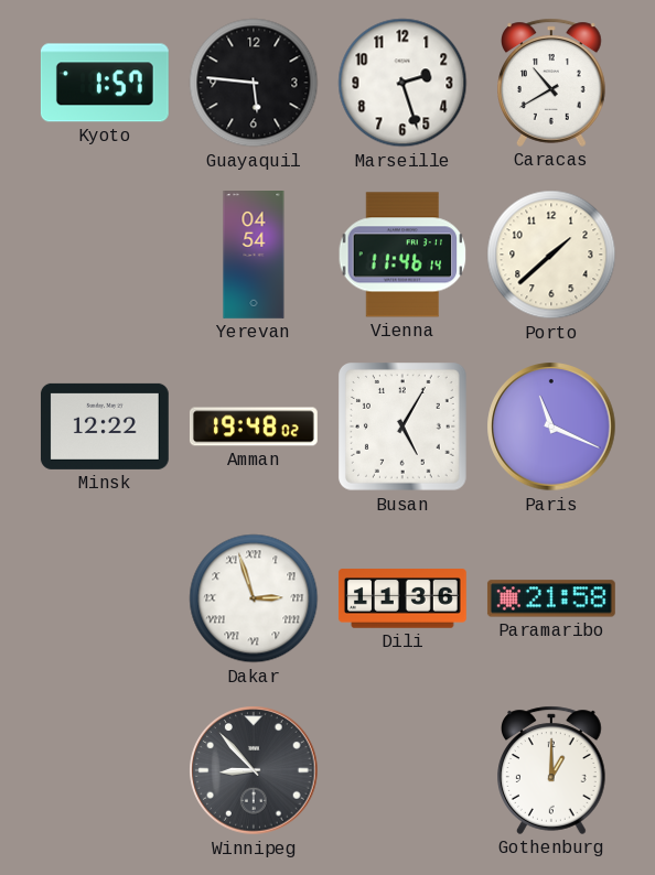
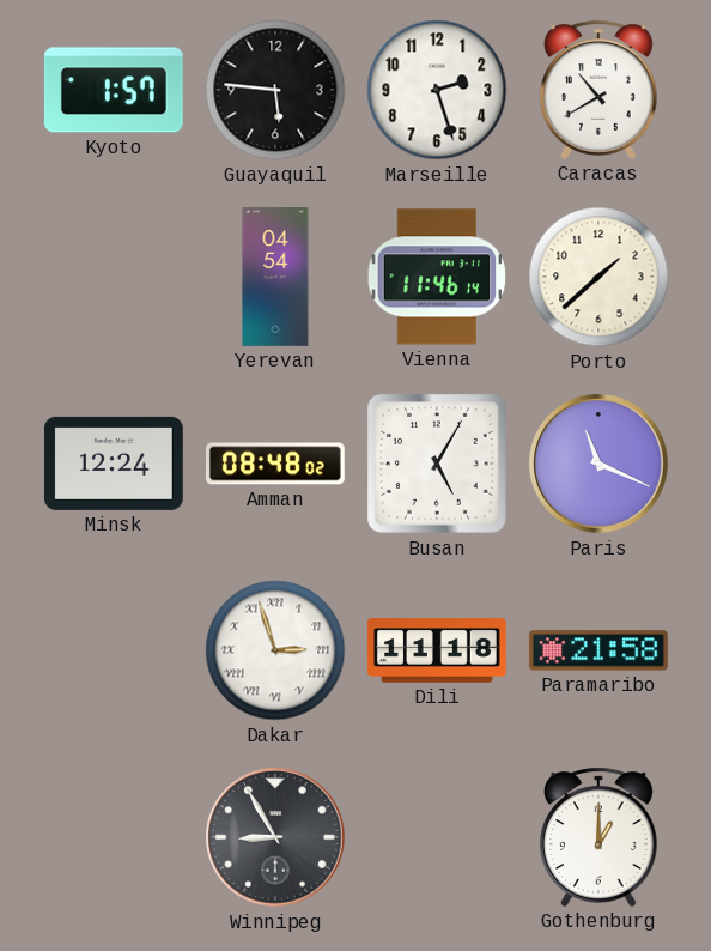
Minsk: 12:22 -> 12:24 (114, 464)
Amman: 19:48 -> 08:48 (275, 464)
Dili: 11:36 -> 11:18 (437, 650)
Winnipeg: 8:53 -> 8:55 (275, 837)
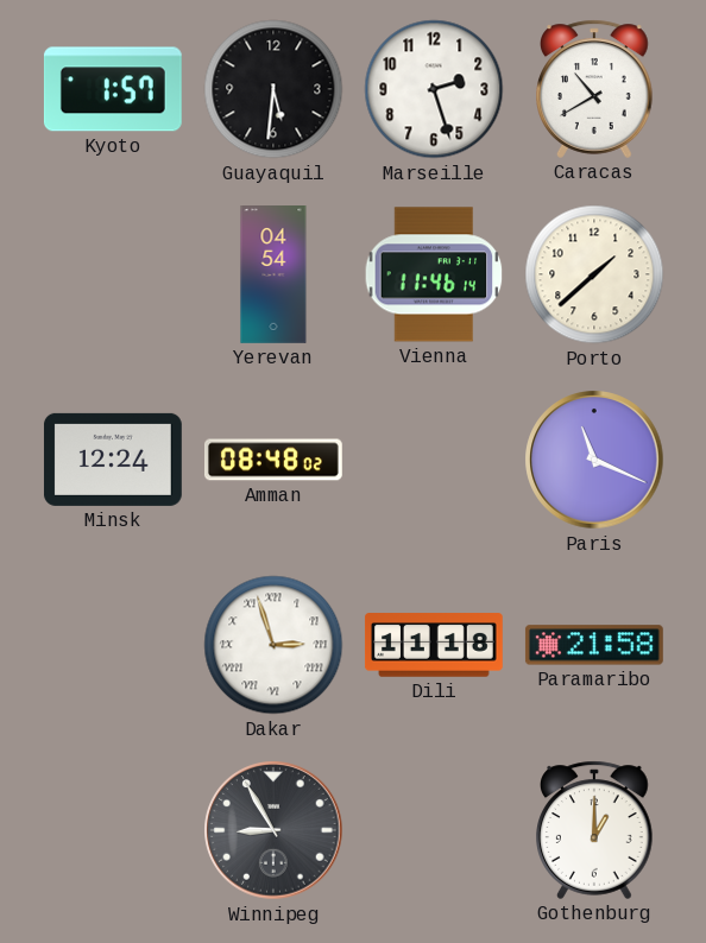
Guayaquil: 5:46 -> 5:31 (273, 89)
Busan: 5:05 -> none (438, 465)
